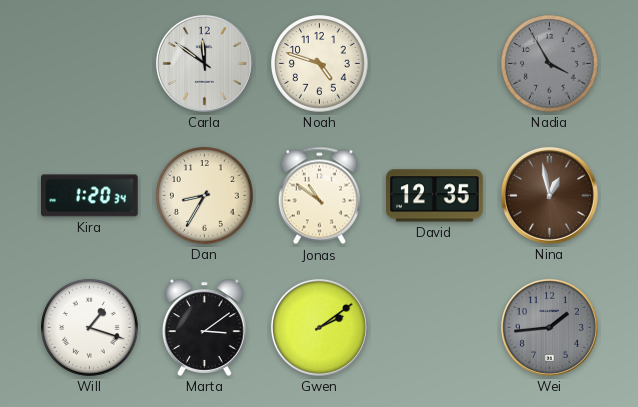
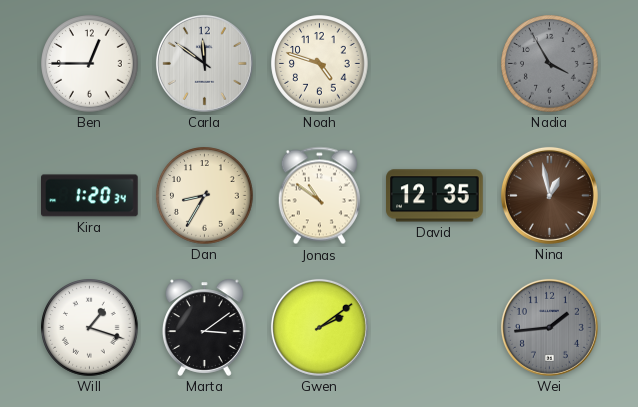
Ben: none -> 12:45 (90, 64)
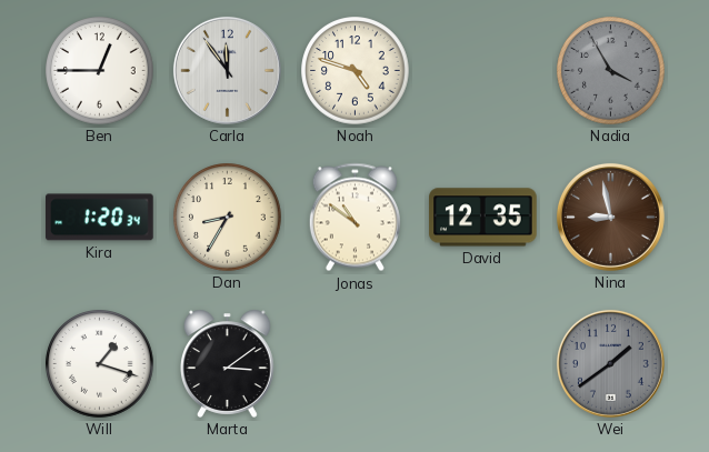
Carla: 11:51 -> 11:54 (227, 70)
Nina: 12:58 -> 8:58 (610, 217)
Gwen: 2:09 -> none (319, 327)
Wei: 1:44 -> 1:39 (610, 363)
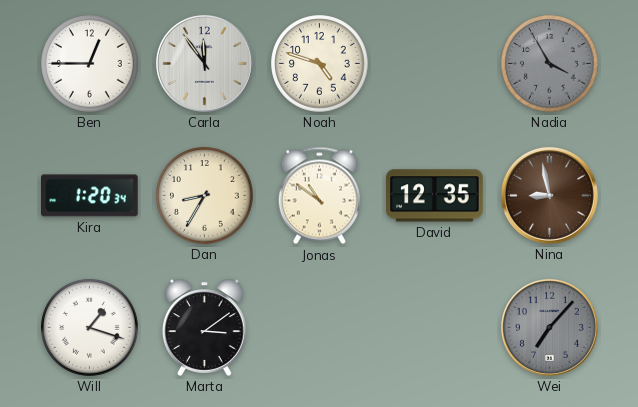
Wei: 1:39 -> 7:07 (549, 327)
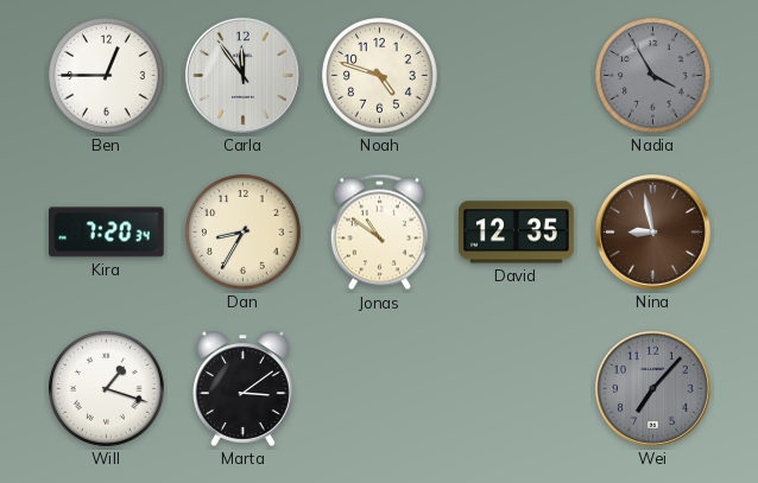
Kira: 1:20 -> 7:20 (107, 233)
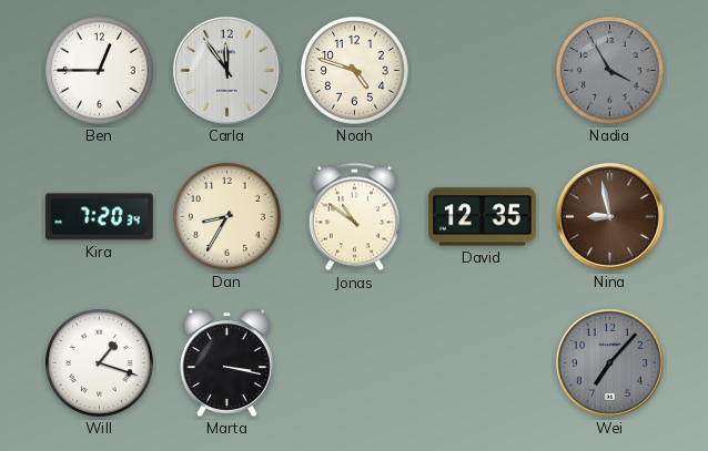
Marta: 3:09 -> 3:17 (227, 362)
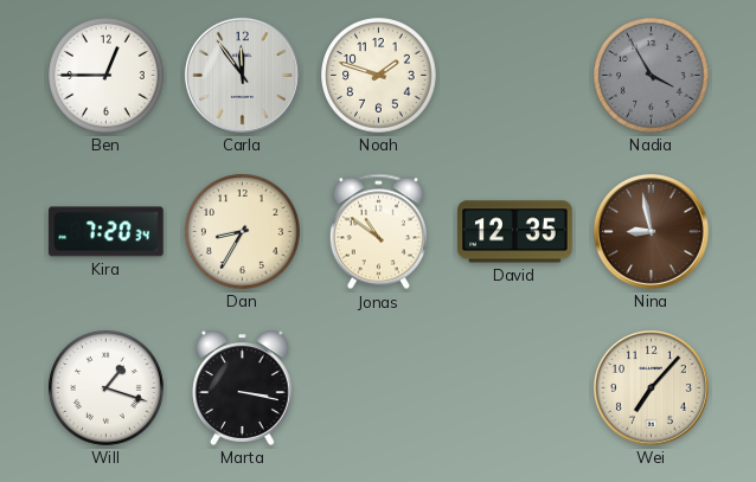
Noah: 4:48 -> 1:48 (379, 76)
Wei dial: grey -> cream (651, 387)
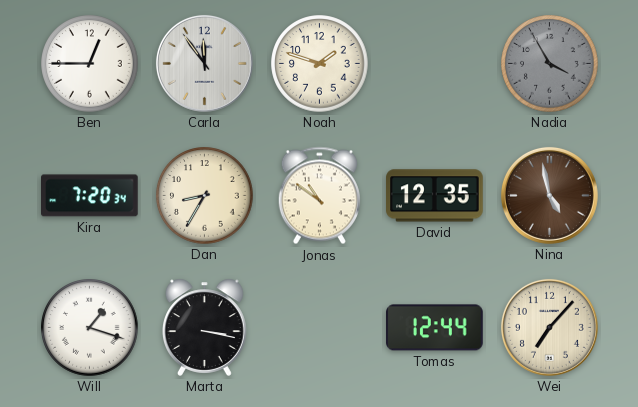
Nina: 8:58 -> 4:58 (549, 195)
Tomas: none -> 12:44 (435, 328)
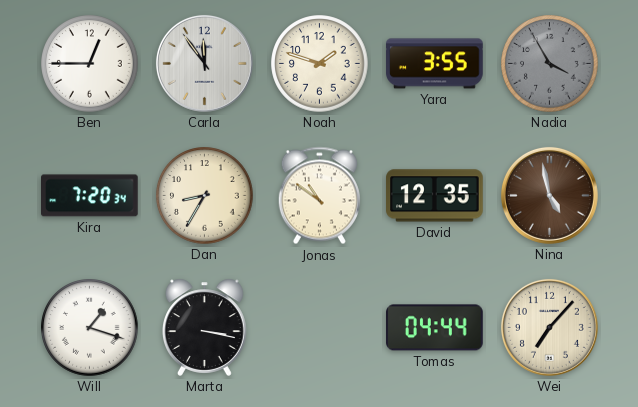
Yara: none -> 3:55 (435, 64)
Tomas: 12:44 -> 04:44 (435, 328)
